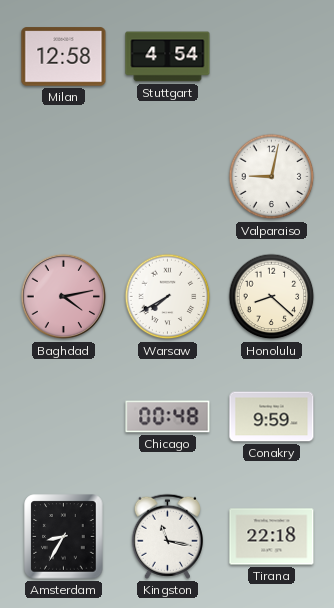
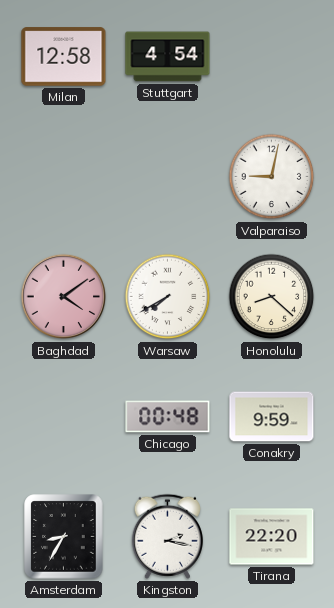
Baghdad: 4:13 -> 4:09 (64, 297)
Kingston: 11:17 -> 2:17 (167, 536)
Tirana: 22:18 -> 22:20 (272, 537)
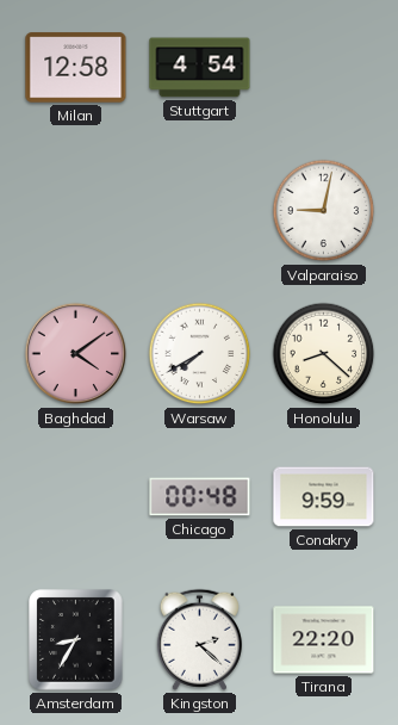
Kingston: 2:17 -> 2:22 (199, 639)
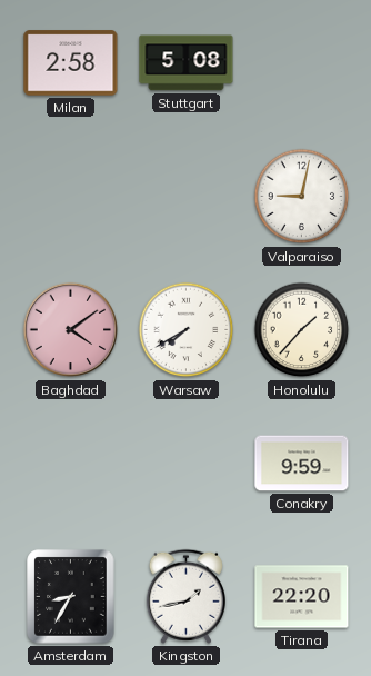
Milan: 12:58 -> 2:58 (71, 63)
Stuttgart: 4:54 -> 5:08 (187, 63)
Honolulu: 8:22 -> 1:37 (302, 330)
Chicago: 00:48 -> none (200, 497)
Kingston: 2:22 -> 1:43 (185, 596)
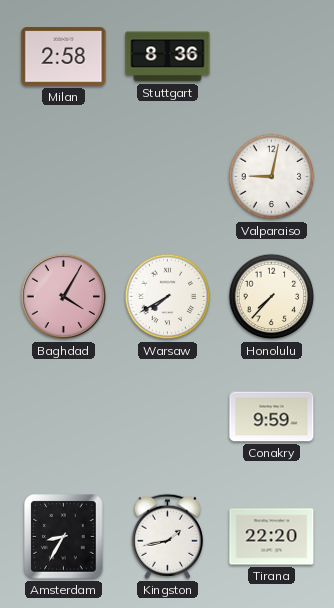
Stuttgart: 5:08 -> 8:36 (168, 57)
Baghdad: 4:09 -> 4:05 (64, 297)
Honolulu: 1:37 -> 7:37 (272, 297)
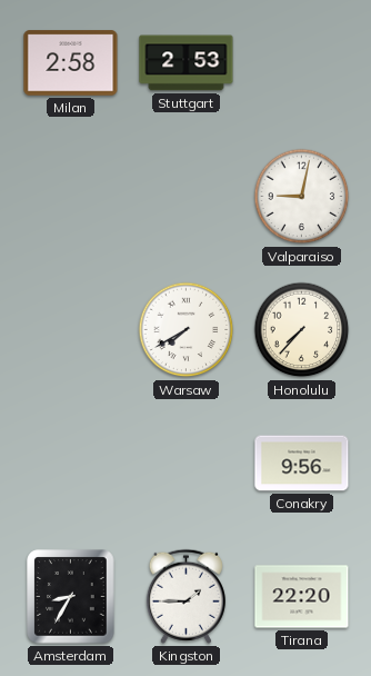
Stuttgart: 8:36 -> 2:53 (187, 63)
Baghdad: 4:05 -> none (64, 297)
Conakry: 9:59 -> 9:56 (302, 464)
Kingston: 1:43 -> 1:45 (185, 596)
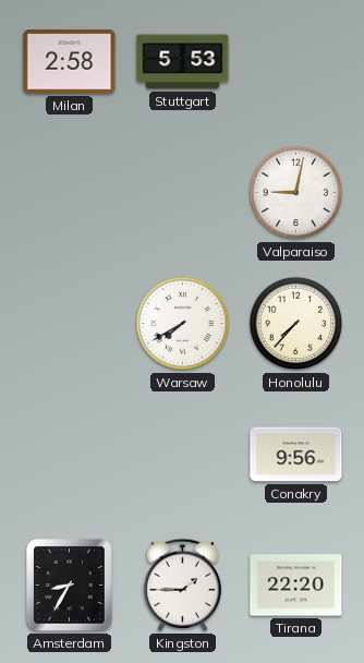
Stuttgart: 2:53 -> 5:53 (183, 62)
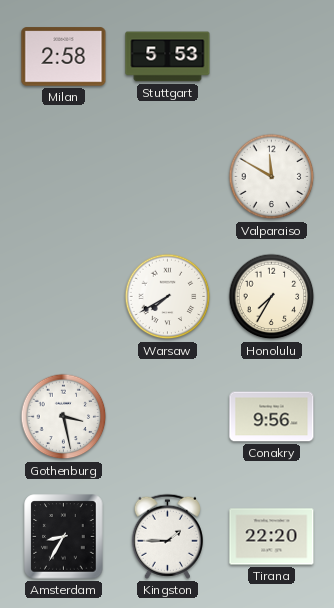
Valparaiso: 9:02 -> 11:50 (272, 177)
Honolulu: 7:37 -> 7:35 (272, 297)
Gothenburg: none -> 3:28 (64, 417)
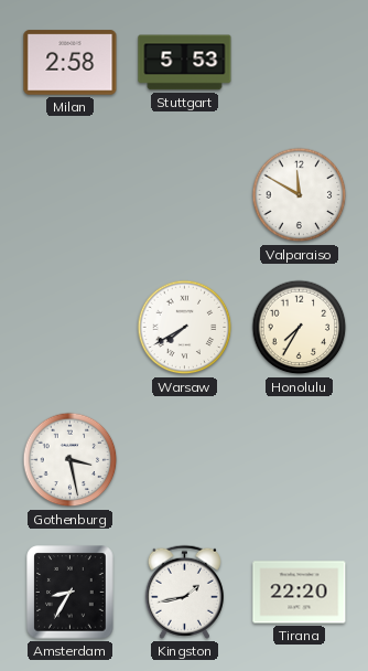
Conakry: 9:56 -> none (272, 417)
Kingston: 1:45 -> 1:43 (184, 592)
